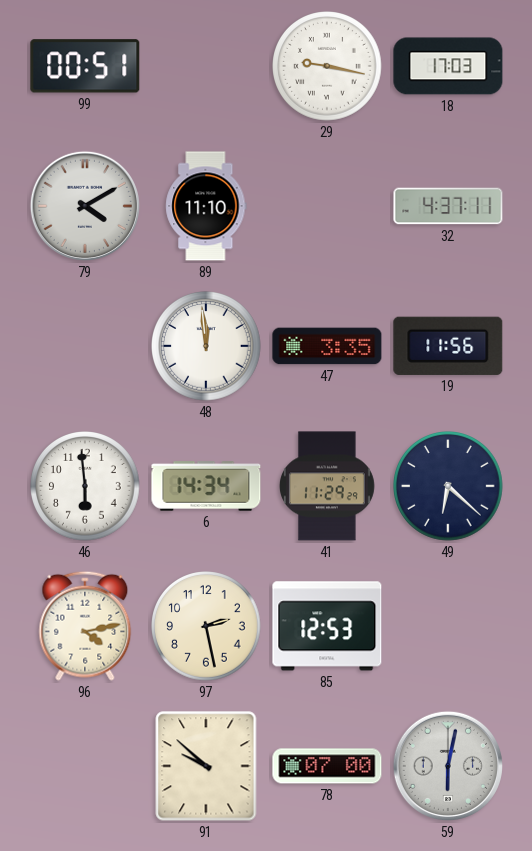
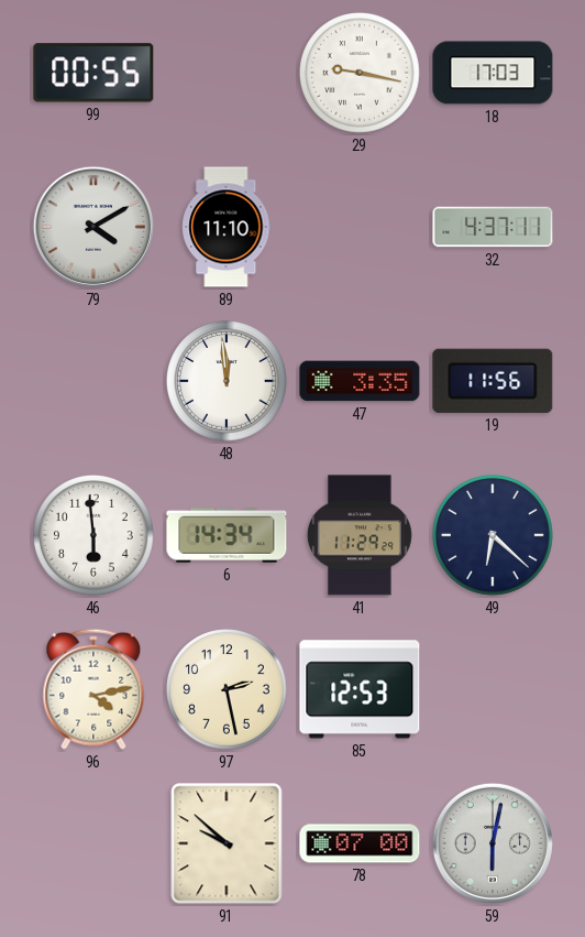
99: 00:51 -> 00:55 (93, 73)
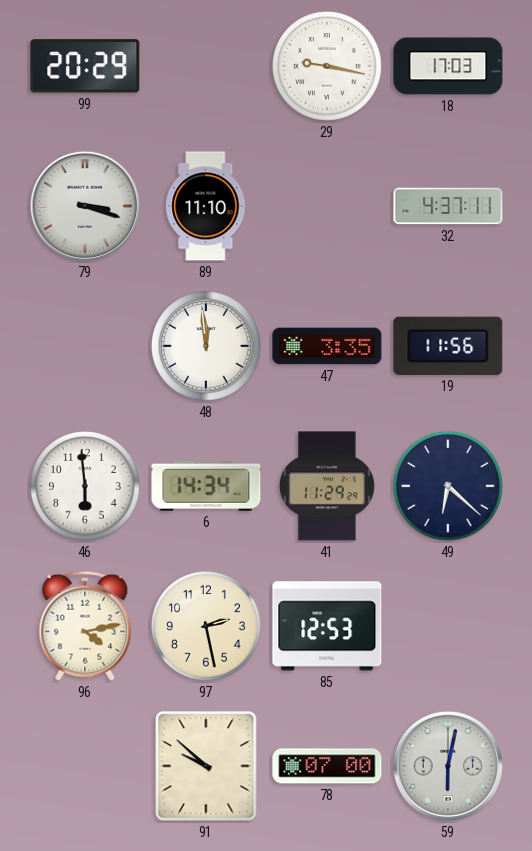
99: 00:55 -> 20:29 (85, 66)
79: 4:10 -> 3:18 (85, 206)
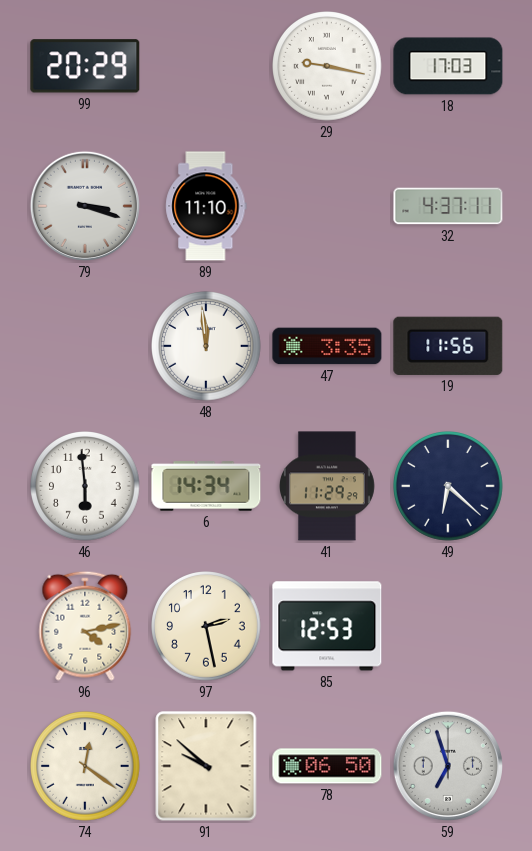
74: none -> 12:21 (86, 767)
78: 07:00 -> 06:50 (327, 766)
59: 6:02 -> 6:57 (448, 766)
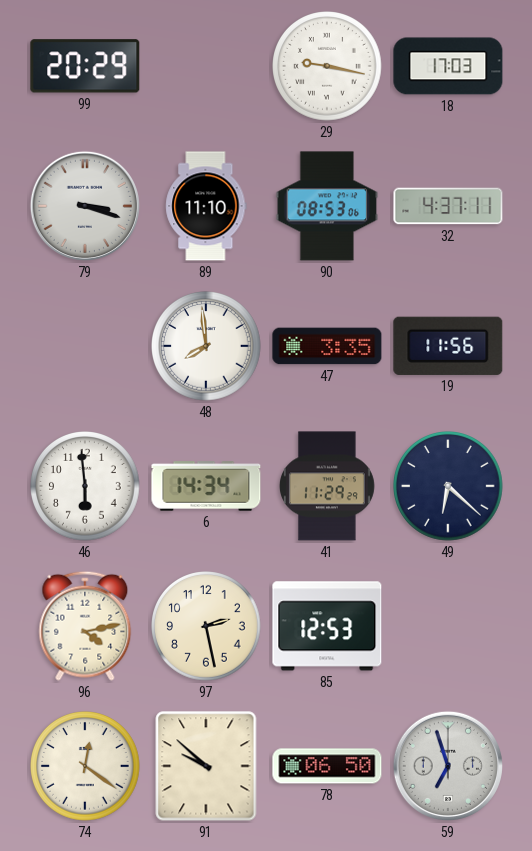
90: none -> 08:53 (327, 206)
48: 11:59 -> 7:59 (207, 347)
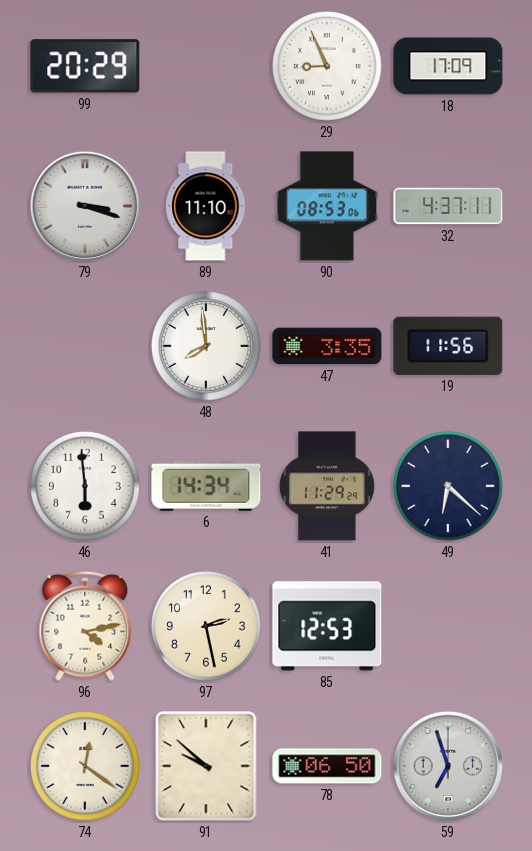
29: 9:17 -> 8:56 (328, 67)
18: 17:03 -> 17:09 (448, 66)
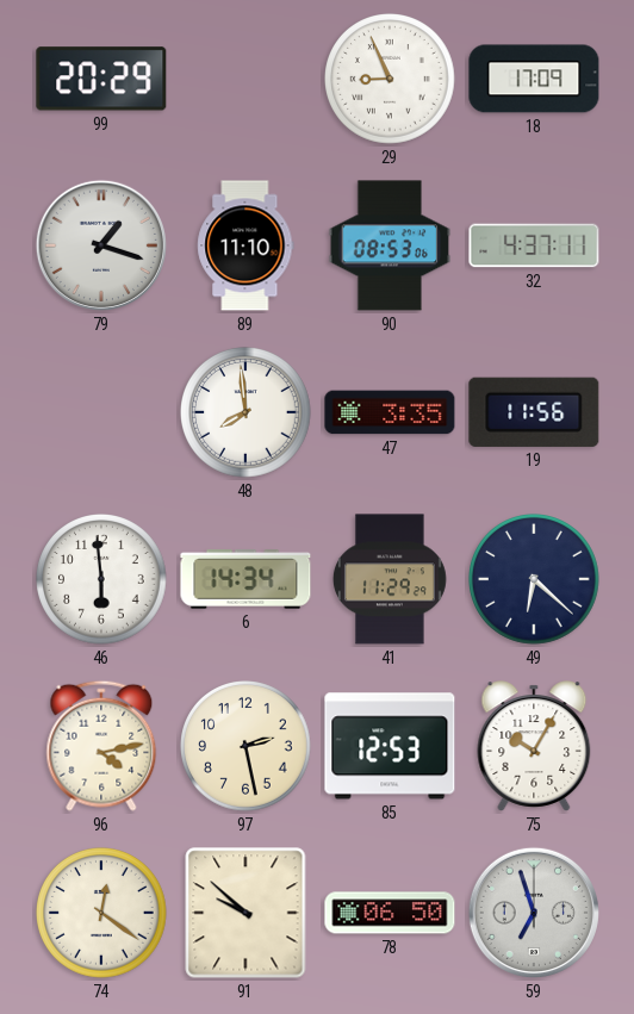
79: 3:18 -> 1:18 (101, 245)
75: none -> 10:05 (534, 746)
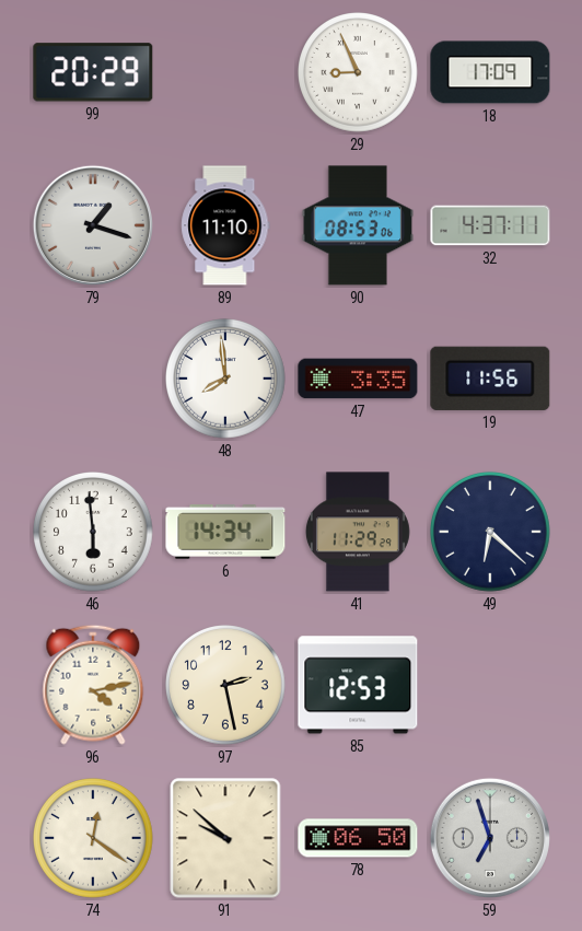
75: 10:05 -> none (534, 746)
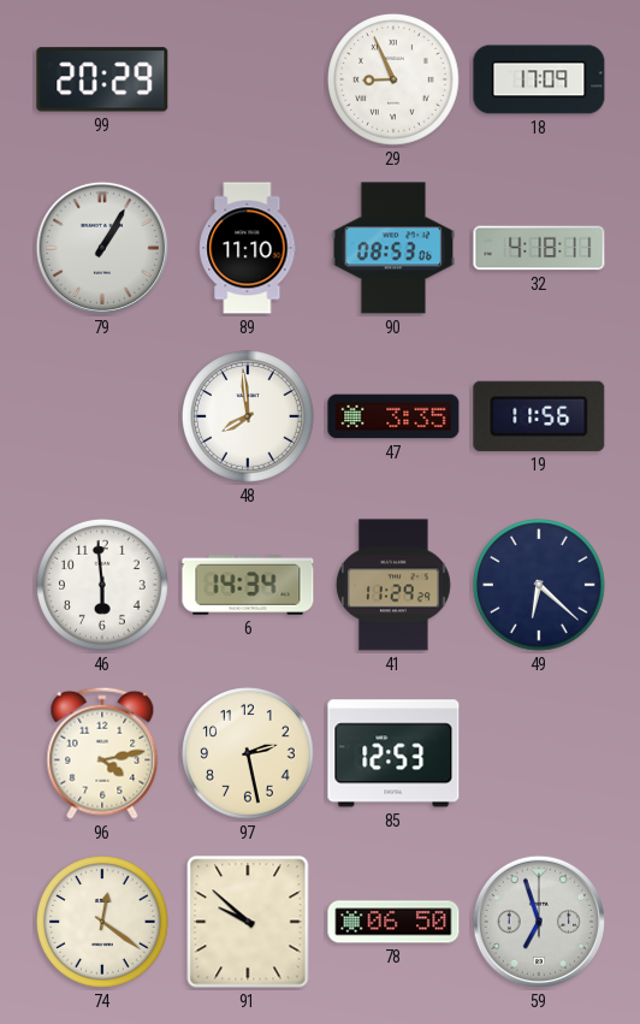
79: 1:18 -> 1:05 (102, 248)
32: 4:37 -> 4:18 (539, 248)
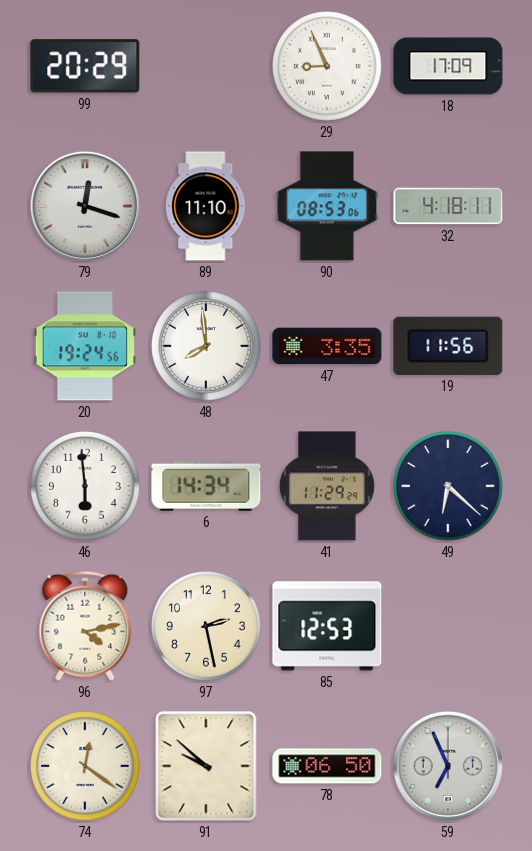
79: 1:05 -> 12:18 (85, 206)
20: none -> 19:24 (84, 346)
59: 6:57 -> 6:56 (448, 766)
